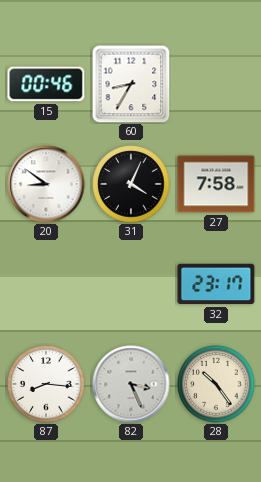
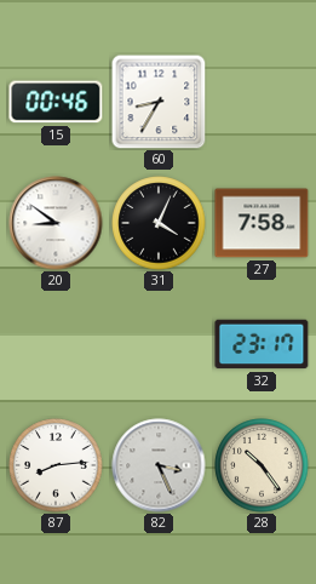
87: 8:16 -> 8:14 (56, 465)
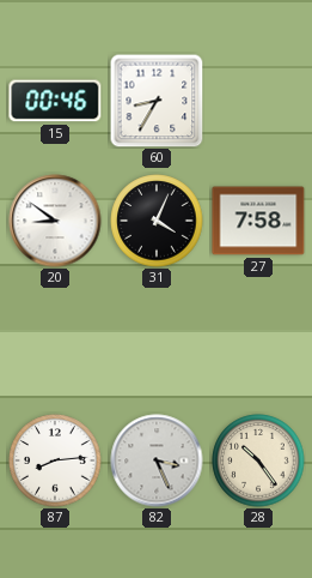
32: 23:17 -> none (262, 344)
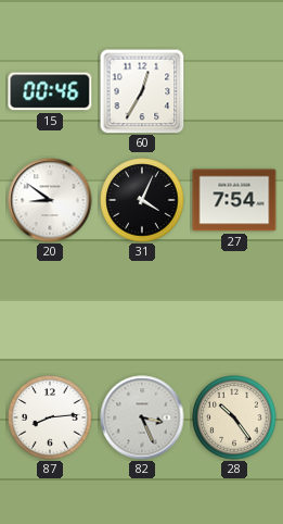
60: 8:35 -> 12:35 (142, 91)
27: 7:58 -> 7:54 (234, 200)
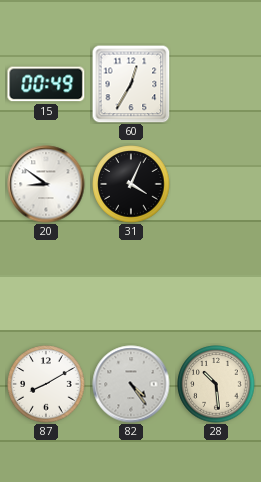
15: 00:46 -> 00:49 (46, 84)
27: 7:54 -> none (234, 200)
87: 8:14 -> 8:10 (46, 384)
82: 3:26 -> 4:24 (131, 384)
28: 10:24 -> 10:29 (216, 384)
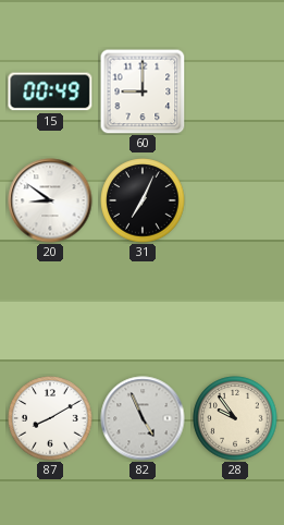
60: 12:35 -> 9:00 (143, 91)
31: 4:04 -> 7:04 (143, 200)
82: 4:24 -> 4:56 (143, 418)
28: 10:29 -> 9:54 (235, 418)
